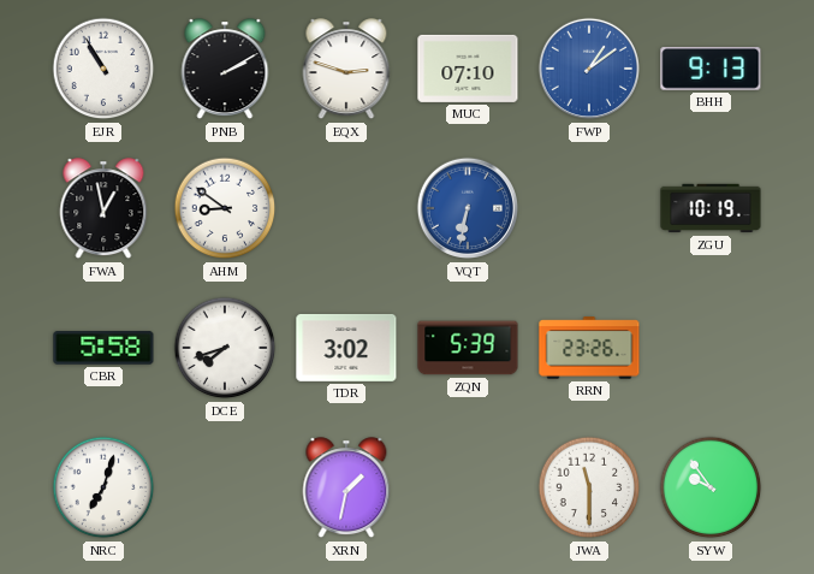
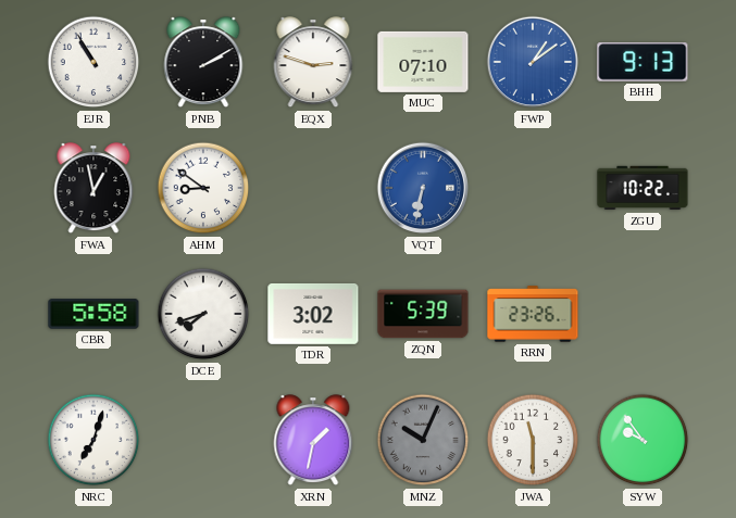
ZGU: 10:19 -> 10:22 (643, 188)
MNZ: none -> 10:04 (423, 440)
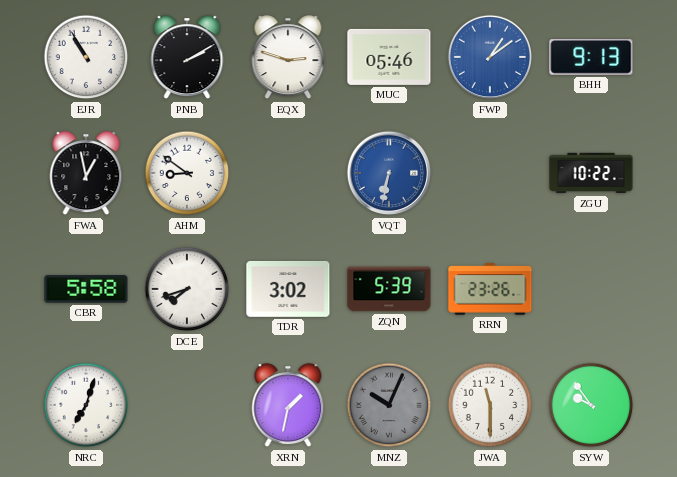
MUC: 07:10 -> 05:46 (389, 57)
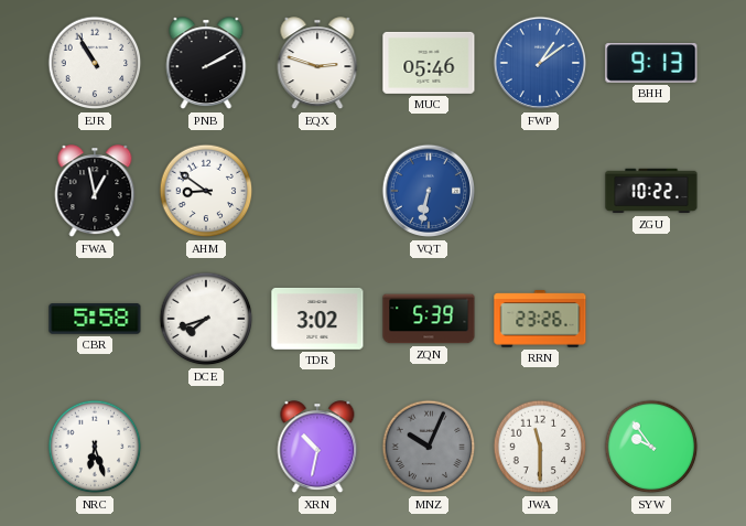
NRC: 7:03 -> 6:27 (95, 447)
XRN: 1:32 -> 10:32 (317, 448)
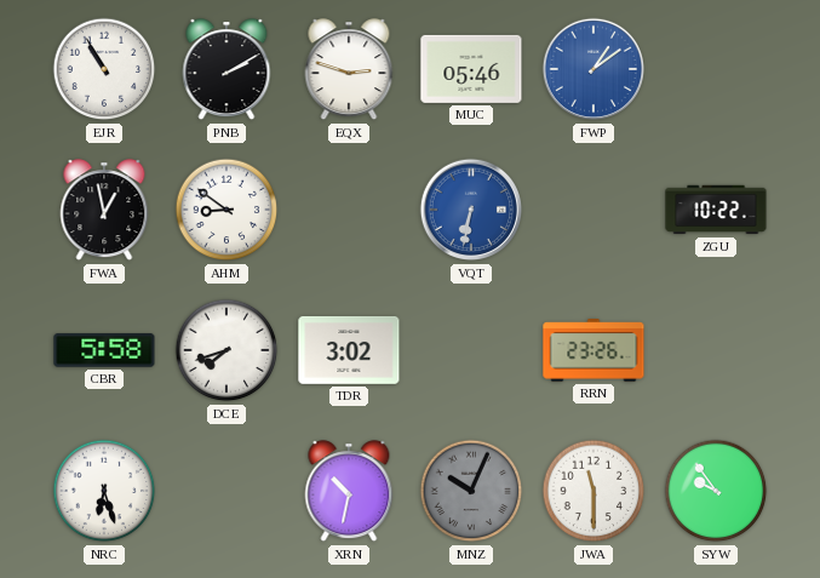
BHH: 9:13 -> none (651, 64)
ZQN: 5:39 -> none (429, 319)
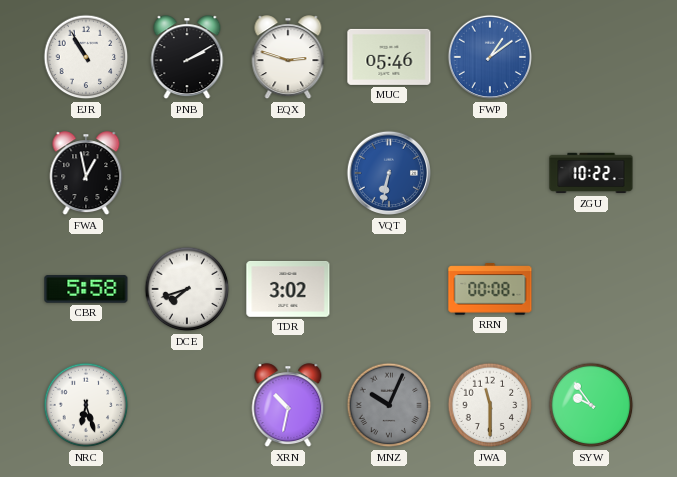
AHM: 8:51 -> none (226, 210)
RRN: 23:26 -> 00:08 (490, 289)
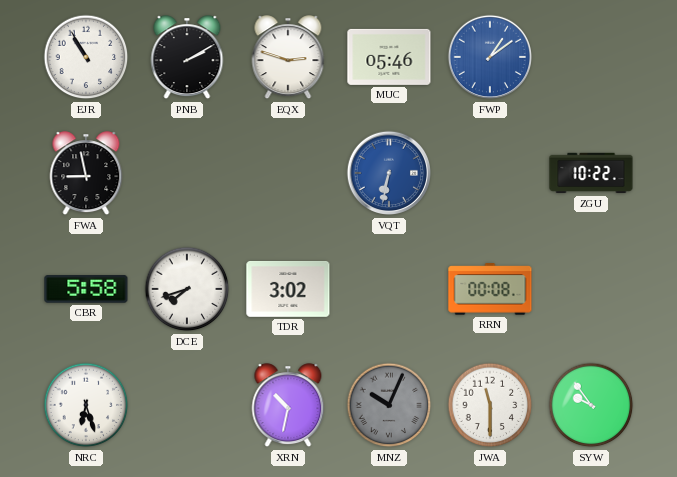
FWA: 12:58 -> 8:58 (86, 174)
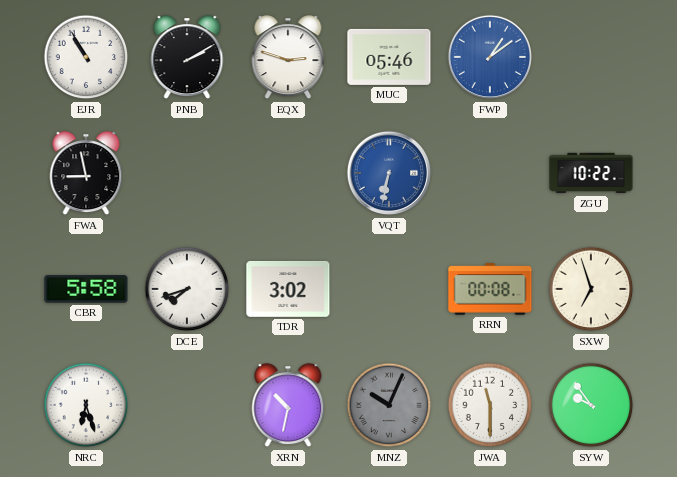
SXW: none -> 6:57 (591, 289)
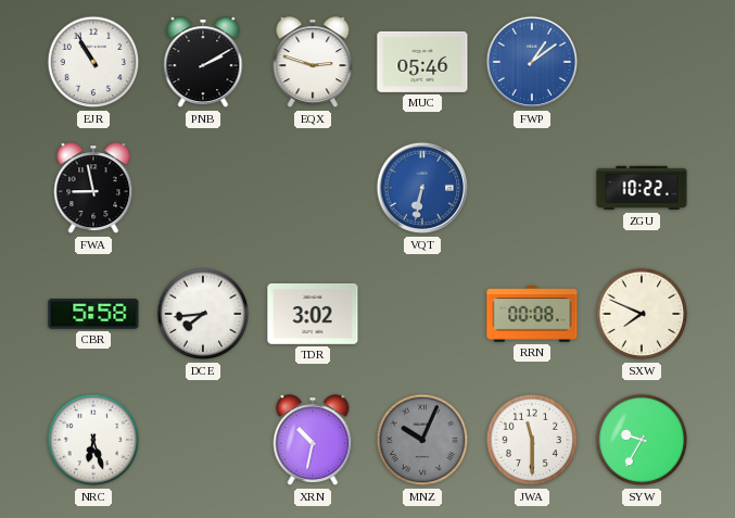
DCE: 7:42 -> 7:44 (203, 314)
SXW: 6:57 -> 7:49 (642, 314)
SYW: 9:54 -> 9:35 (642, 440)
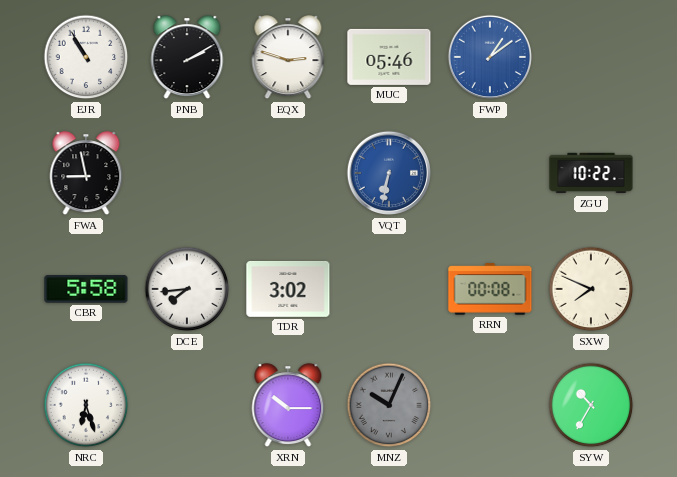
XRN: 10:32 -> 10:15 (288, 406)
JWA: 11:30 -> none (532, 440)
SYW: 9:35 -> 10:35 (591, 405)
